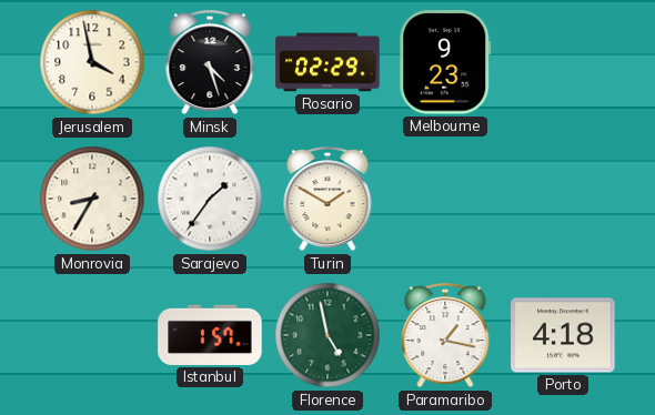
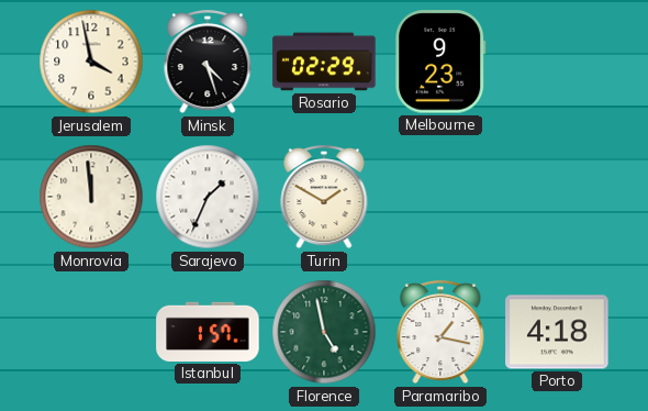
Monrovia: 8:35 -> 11:59 (91, 197)
Sarajevo: 1:36 -> 1:34 (208, 197)
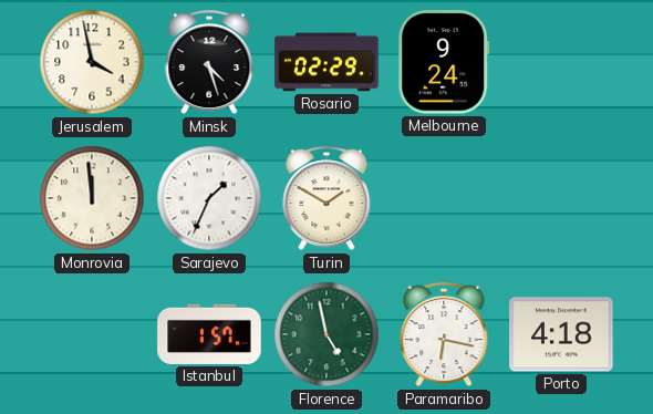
Melbourne: 9:23 -> 9:24 (444, 62)
Paramaribo: 1:17 -> 6:17 (444, 335)
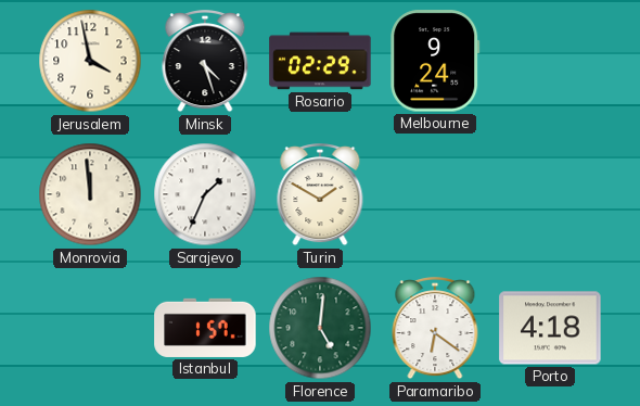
Florence: 4:58 -> 5:01 (320, 328)
Paramaribo: 6:17 -> 6:21 (435, 329)
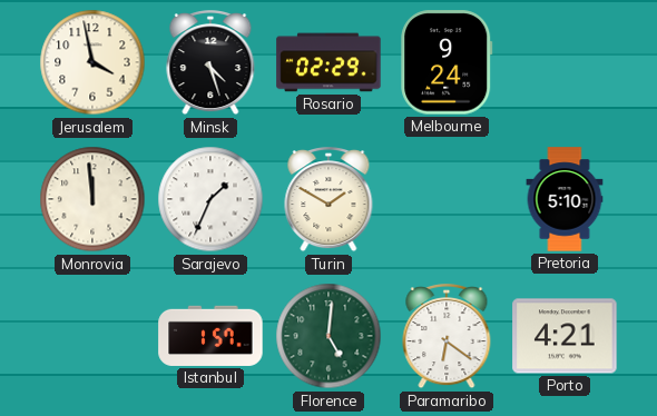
Pretoria: none -> 5:10 (565, 199)
Porto: 4:18 -> 4:21 (565, 336)
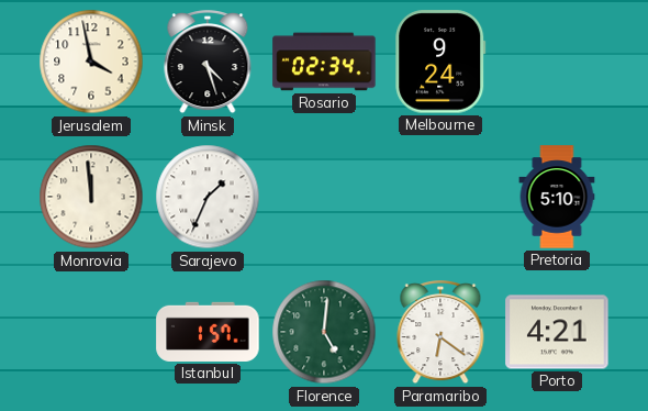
Rosario: 02:29 -> 02:34 (324, 62)
Turin: 1:50 -> none (329, 200)
